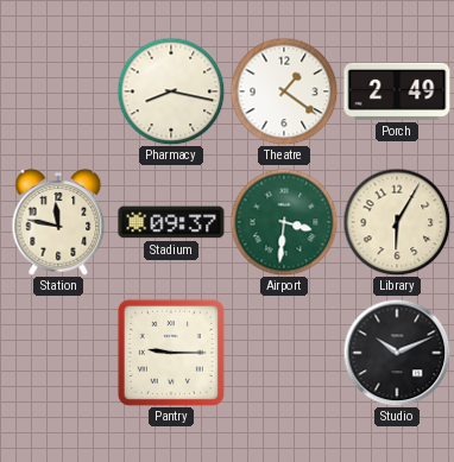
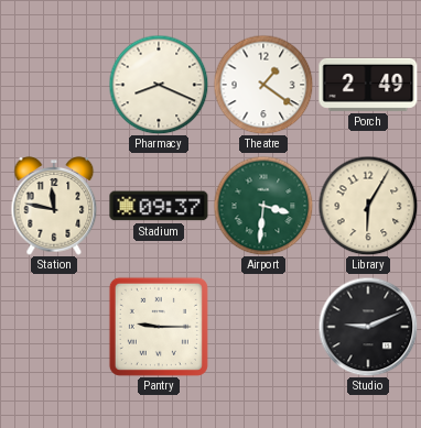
Pharmacy: 8:17 -> 8:19 (159, 85)
Studio: 10:11 -> 9:11 (368, 327)
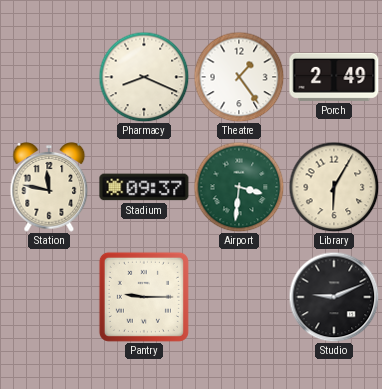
Theatre: 1:21 -> 1:24 (239, 77)
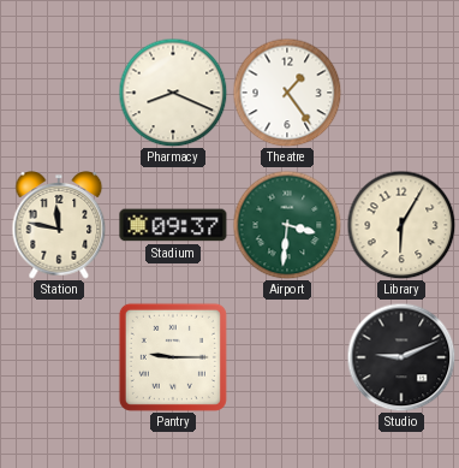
Porch: 2:49 -> none (334, 77)
